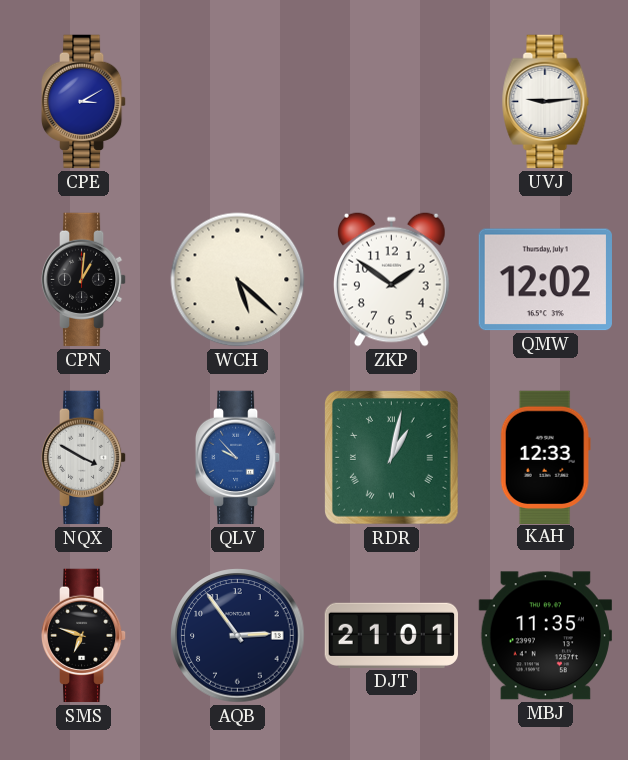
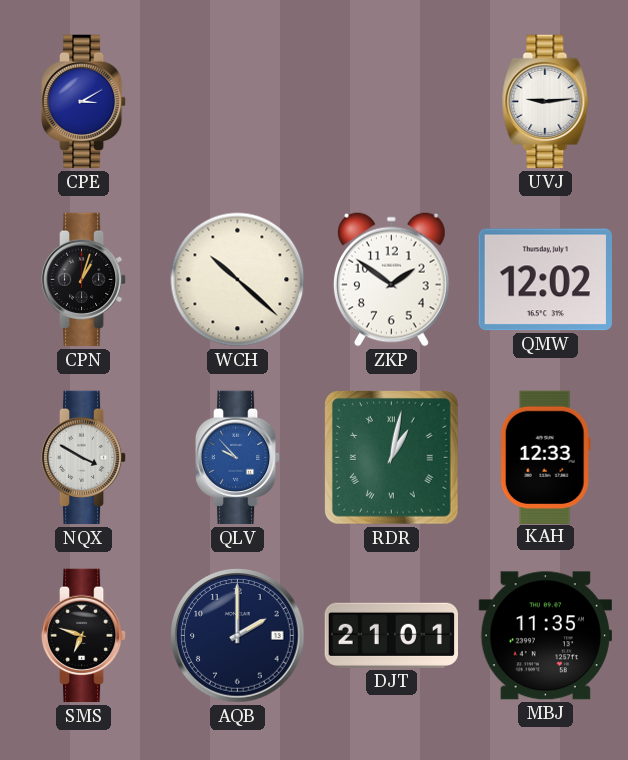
CPN: 1:01 -> 1:03 (84, 280)
WCH: 5:22 -> 10:22 (238, 280)
AQB: 2:54 -> 2:00 (238, 636)
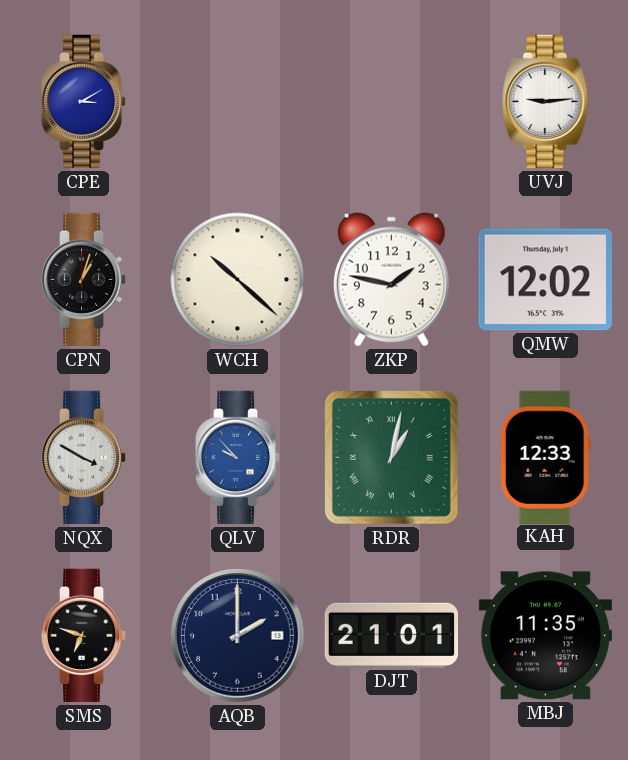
ZKP: 1:51 -> 1:47 (392, 279)
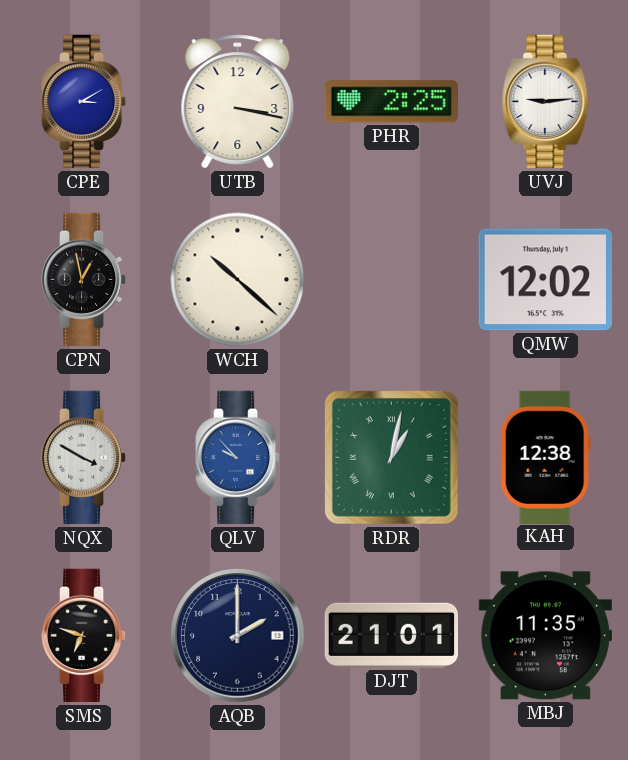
UTB: none -> 3:17 (238, 102)
PHR: none -> 2:25 (391, 102)
CPN: 1:03 -> 12:58 (84, 280)
ZKP: 1:47 -> none (392, 279)
KAH: 12:33 -> 12:38 (545, 457)
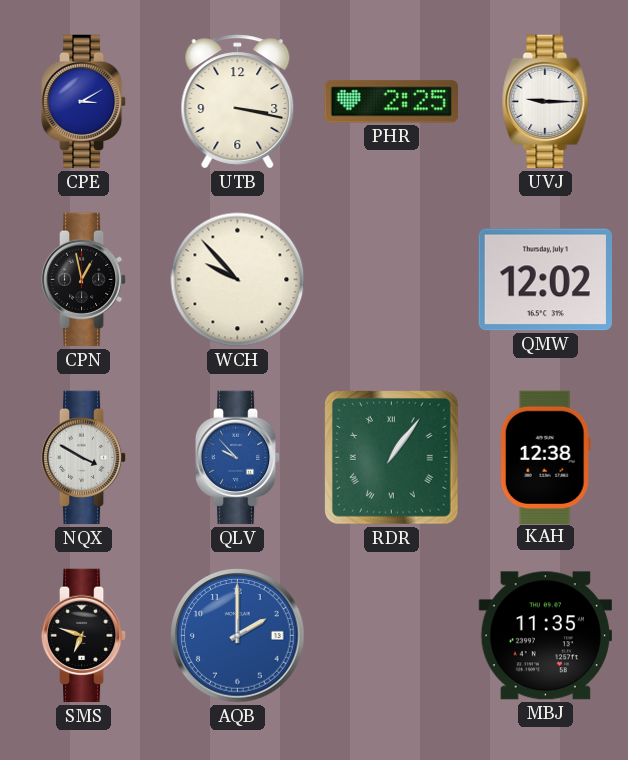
UVJ: 9:14 -> 9:15 (546, 102)
WCH: 10:22 -> 9:53 (238, 280)
RDR: 1:02 -> 1:06 (392, 458)
AQB dial: navy -> blue (238, 636)
DJT: 21:01 -> none (391, 635)
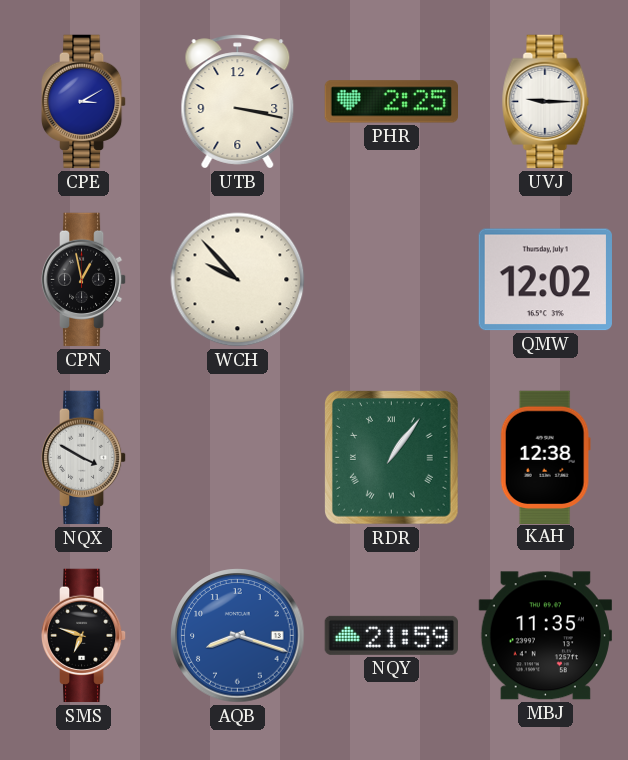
QLV: 9:53 -> none (238, 458)
AQB: 2:00 -> 8:18 (238, 636)
NQY: none -> 21:59 (391, 635)
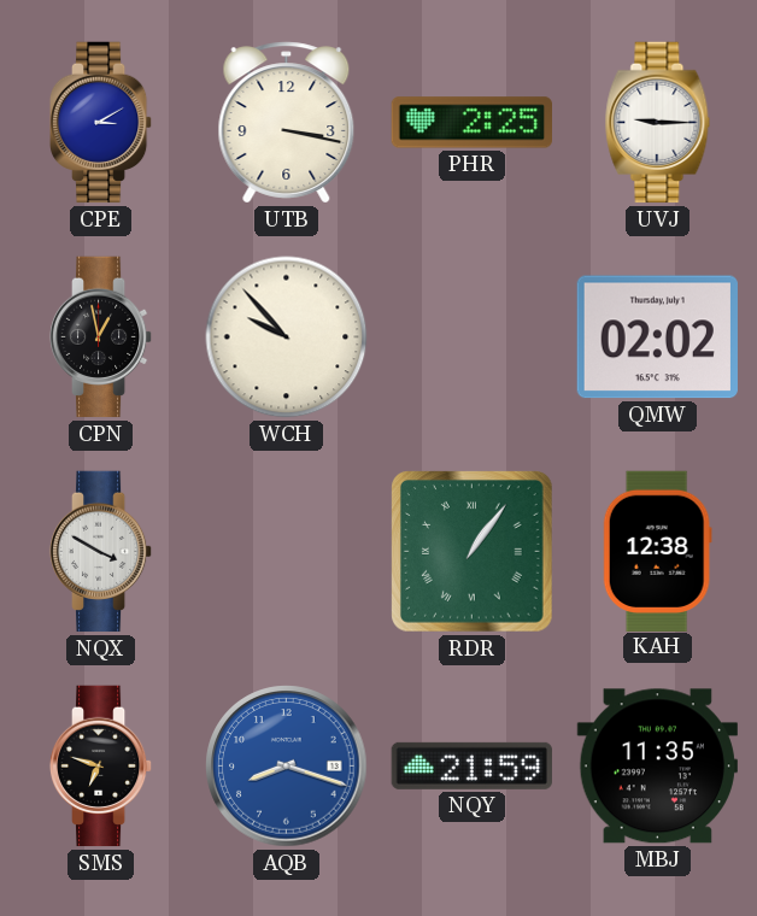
QMW: 12:02 -> 02:02 (657, 337)
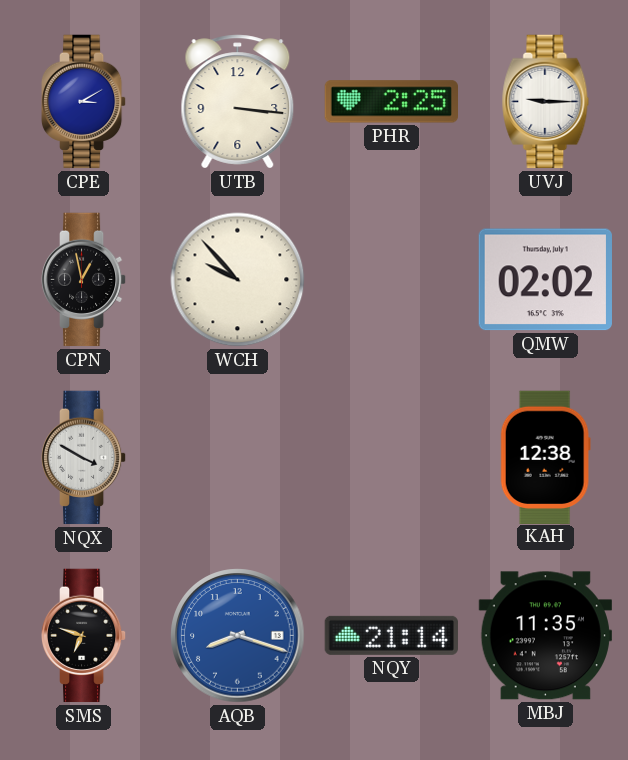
UTB: 3:17 -> 3:16 (238, 102)
RDR: 1:06 -> none (473, 552)
NQY: 21:59 -> 21:14 (391, 635)
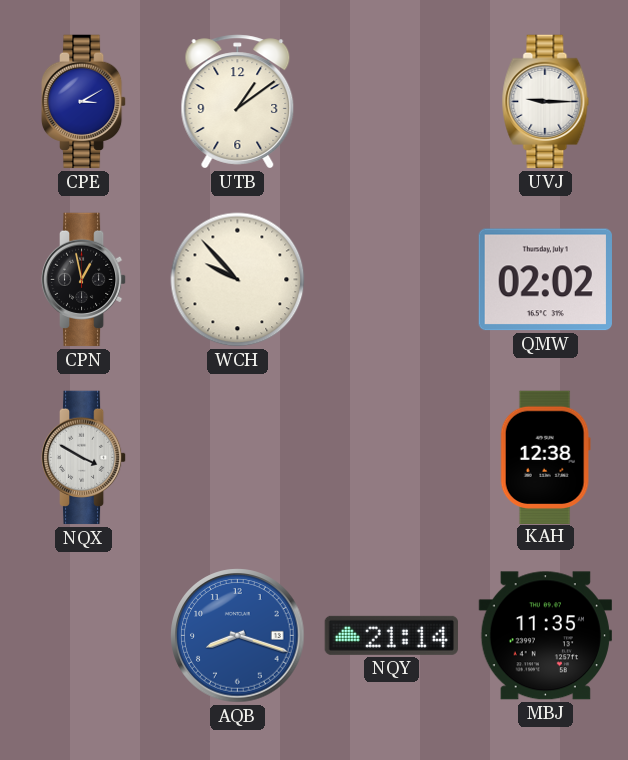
UTB: 3:16 -> 1:09 (238, 102)
PHR: 2:25 -> none (391, 102)
SMS: 6:48 -> none (84, 636)
